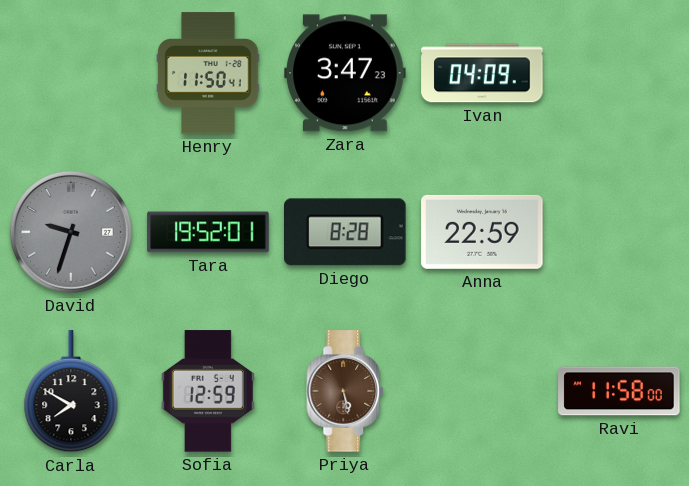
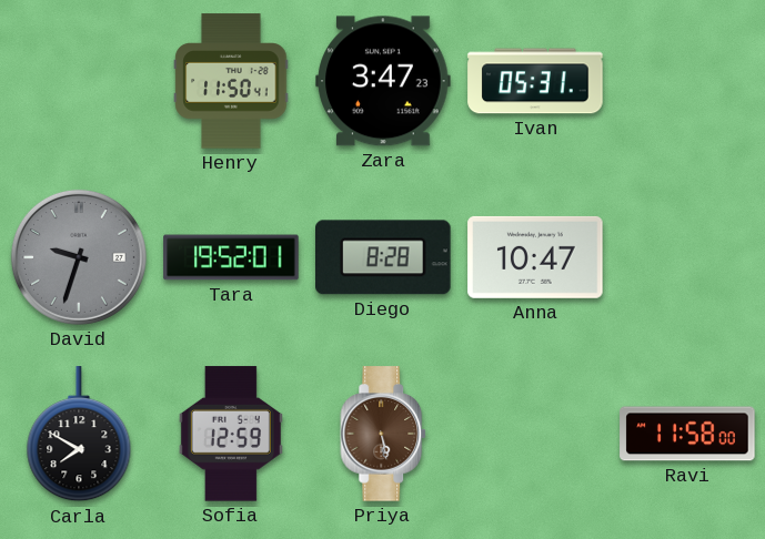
Ivan: 04:09 -> 05:31 (535, 81)
Anna: 22:59 -> 10:47 (535, 257)
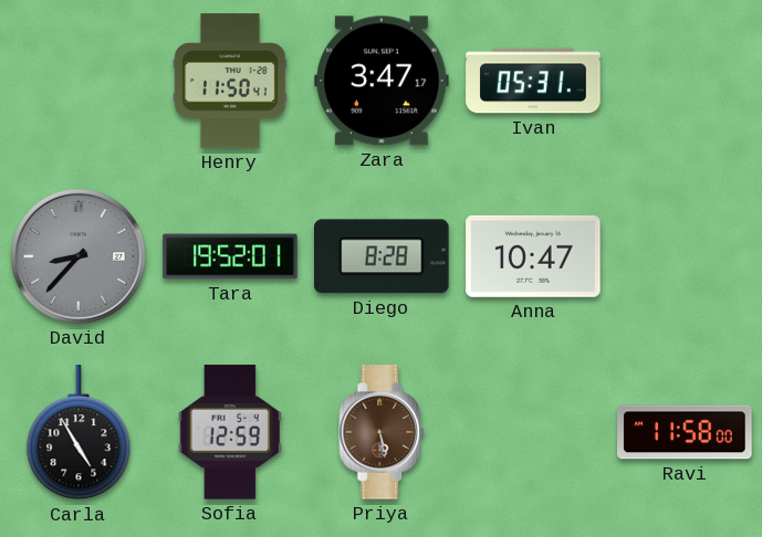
Zara: 3:47:23 -> 3:47:17 (382, 81)
David: 9:33 -> 8:37 (79, 256)
Carla: 7:50 -> 4:55 (79, 433)
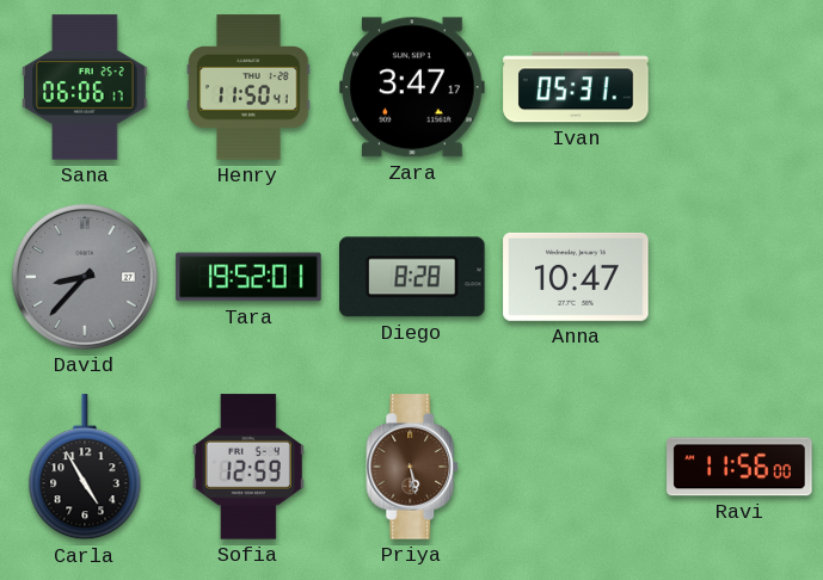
Sana: none -> 06:06 (85, 87)
Ravi: 11:58 -> 11:56 (739, 467)
